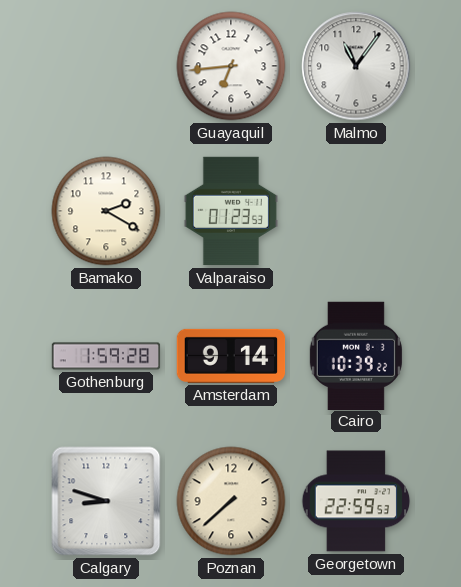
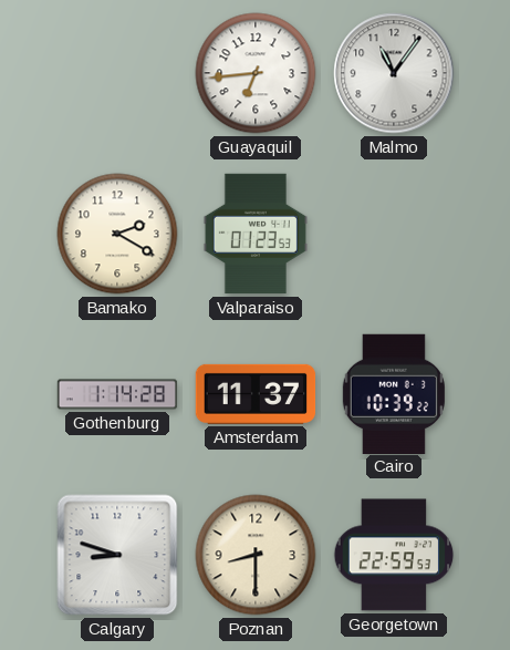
Gothenburg: 1:59 -> 1:14 (117, 394)
Amsterdam: 9:14 -> 11:37 (256, 394)
Poznan: 7:38 -> 8:30 (256, 555)
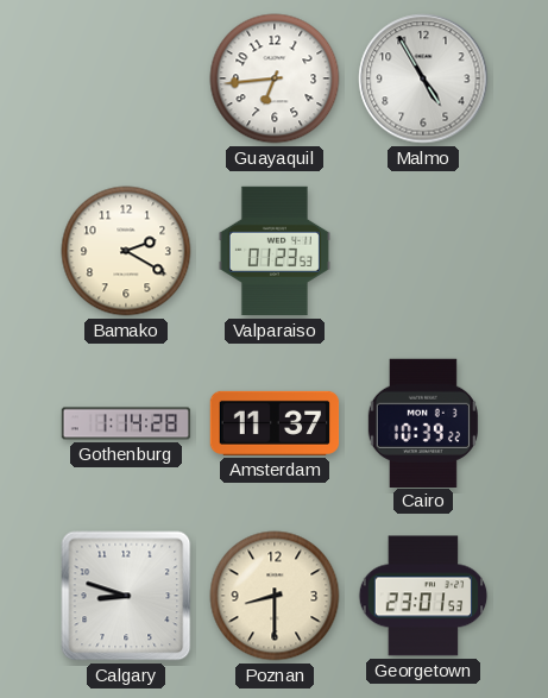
Malmo: 11:06 -> 4:55 (423, 78)
Georgetown: 22:59 -> 23:01 (423, 596)
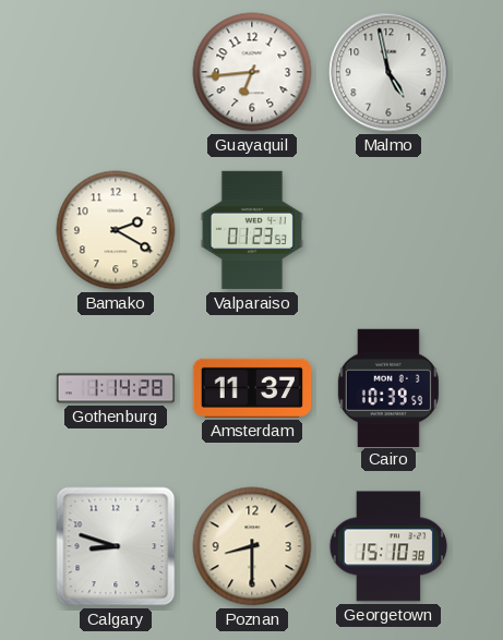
Malmo: 4:55 -> 4:58 (388, 72)
Cairo: 10:39:22 -> 10:39:59 (388, 387)
Georgetown: 23:01 -> 15:10 (388, 546)
